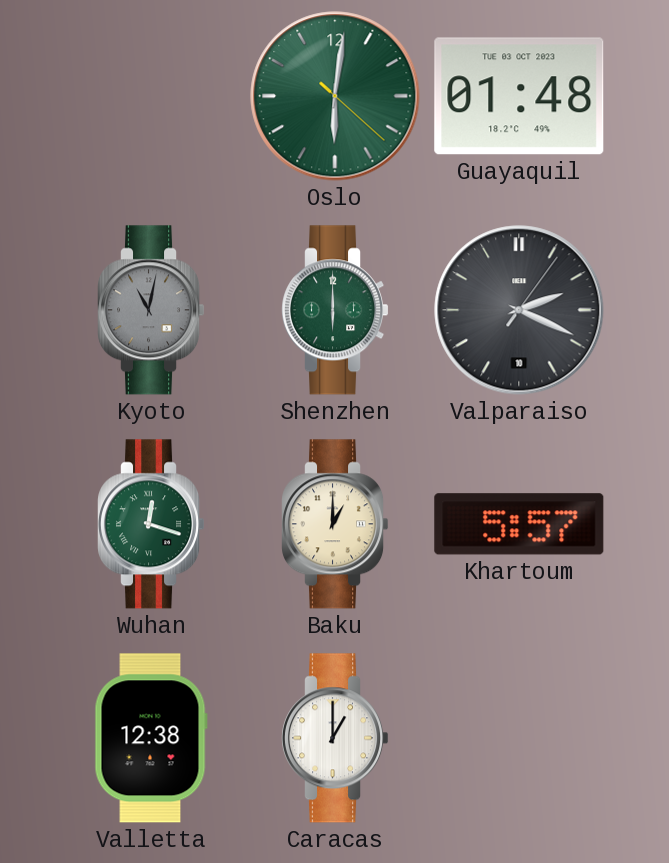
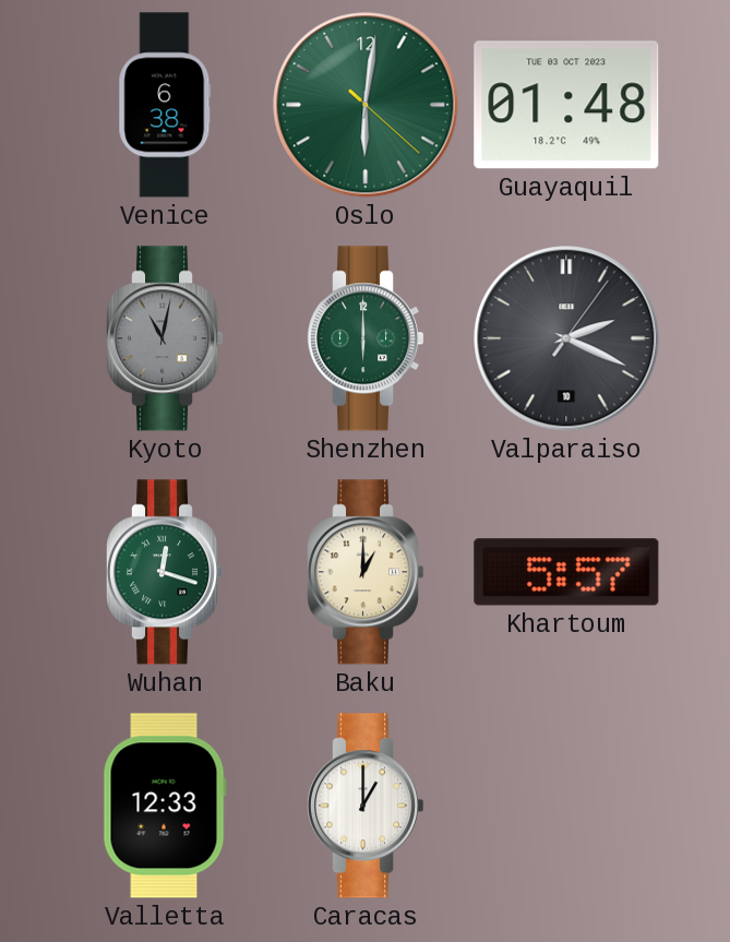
Venice: none -> 6:38 (165, 105)
Valletta: 12:38 -> 12:33 (165, 806)
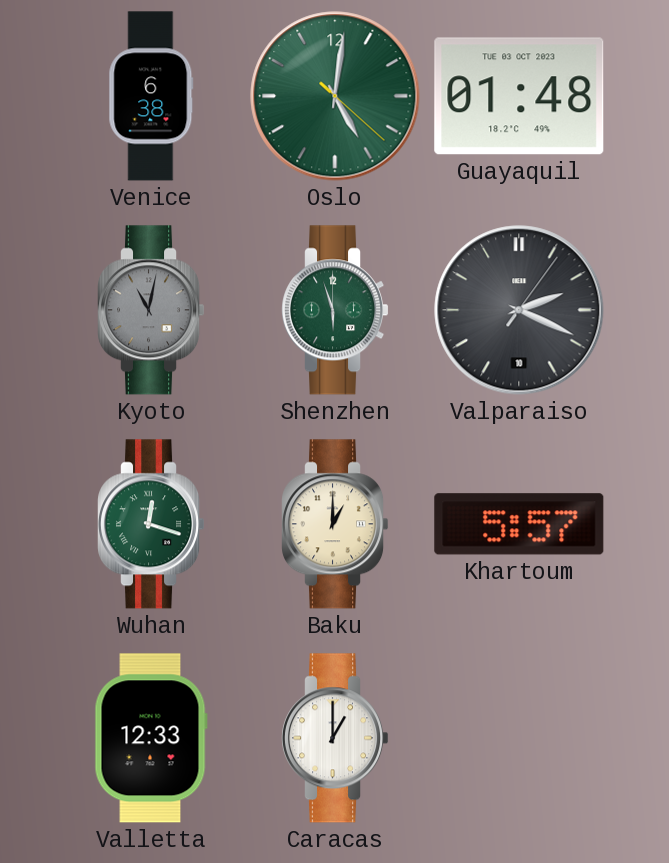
Oslo: 6:01 -> 5:01 (335, 96)
Shenzhen: 6:00 -> 5:57 (336, 310)
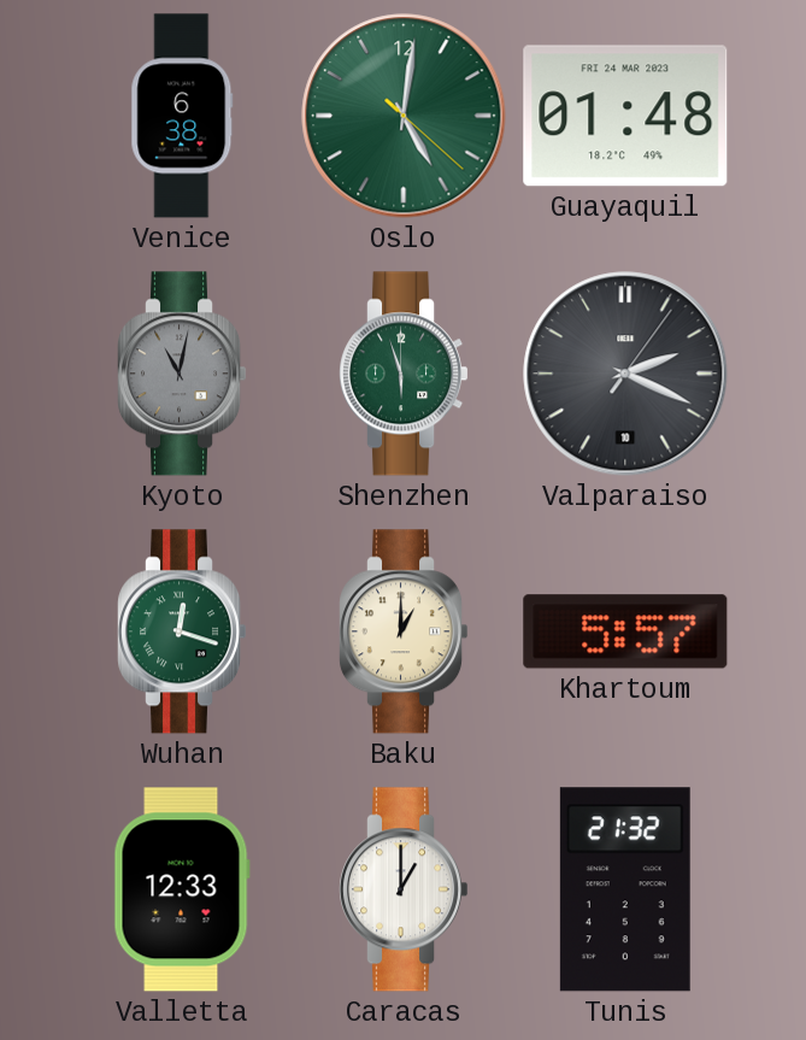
Guayaquil date: TUE 03 OCT 2023 -> FRI 24 MAR 2023 (625, 116)
Tunis: none -> 21:32 (625, 889)
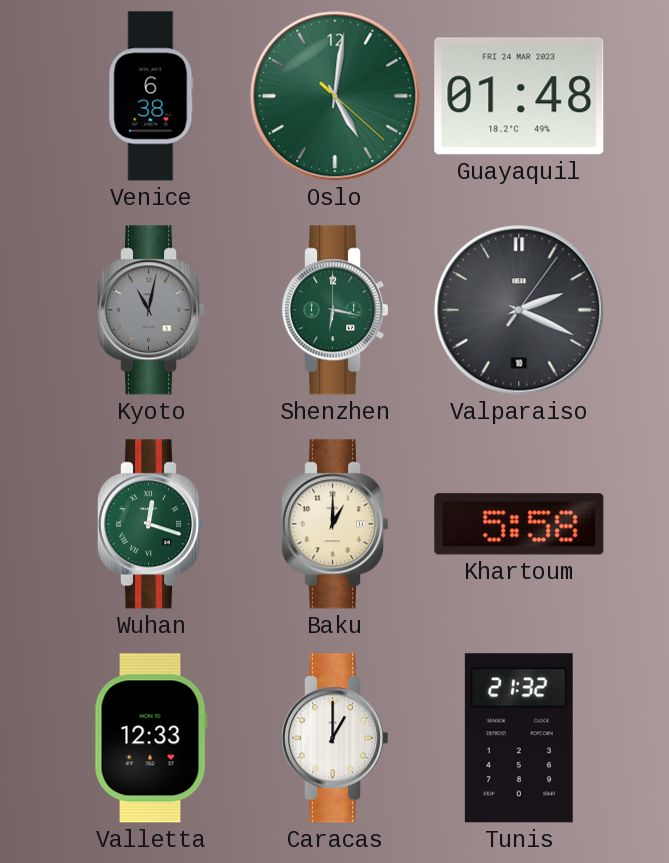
Shenzhen: 5:57 -> 6:17 (336, 310)
Khartoum: 5:57 -> 5:58 (519, 524)
